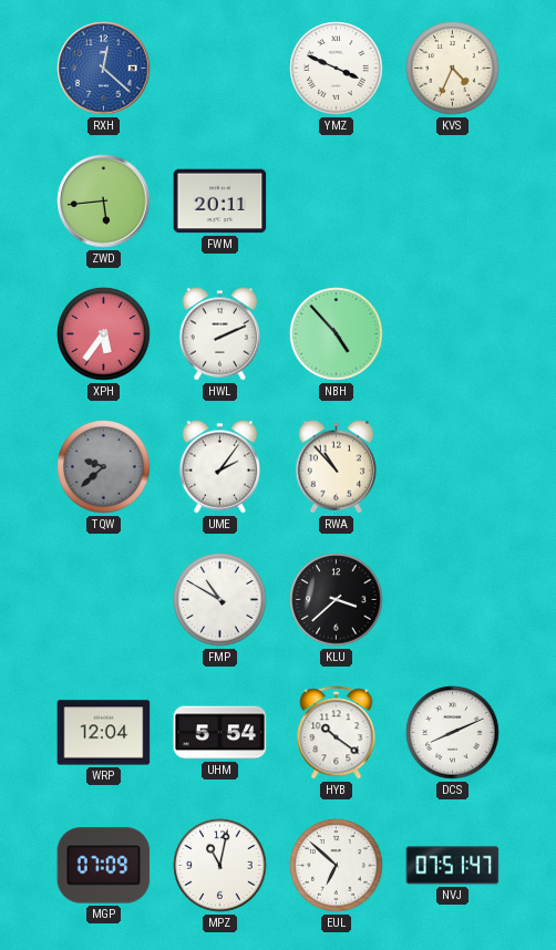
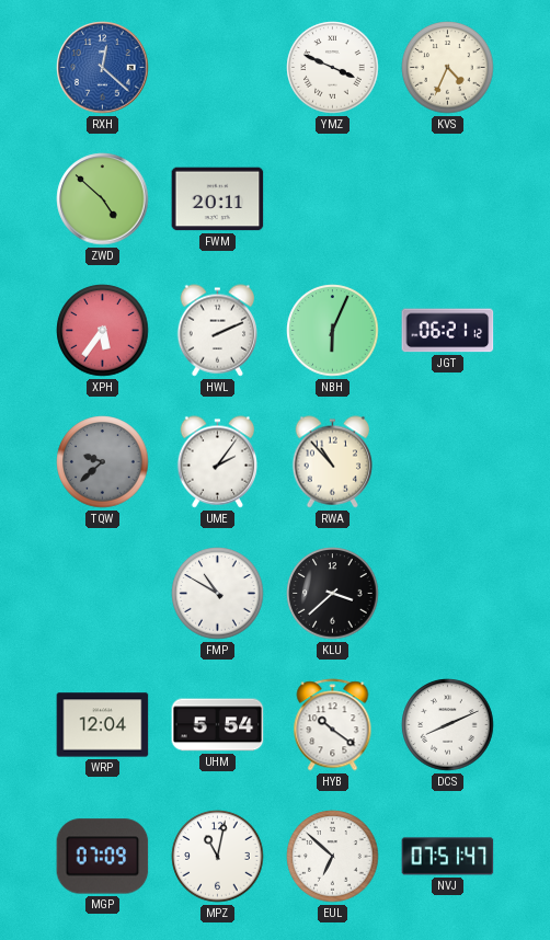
ZWD: 5:44 -> 4:52 (103, 199)
NBH: 4:53 -> 6:04 (333, 331)
JGT: none -> 06:21 (448, 331)
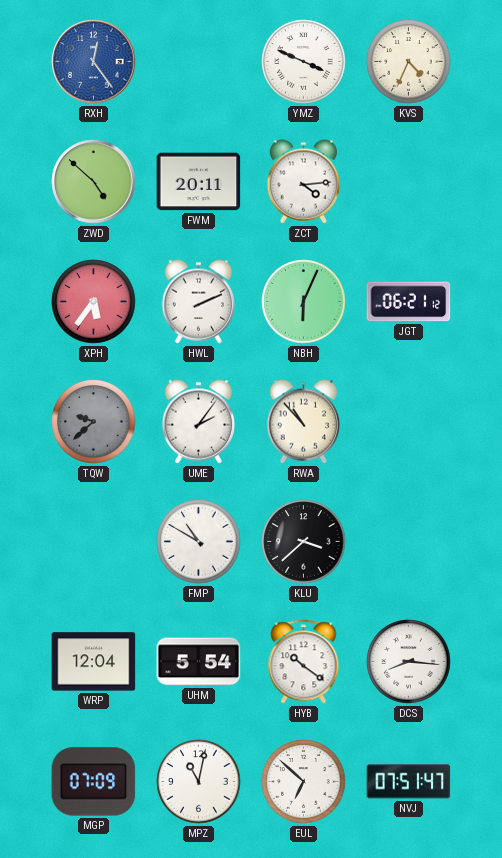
RXH: 12:22 -> 12:24 (94, 62)
ZCT: none -> 4:14 (303, 182)
DCS: 8:11 -> 8:16 (409, 662)
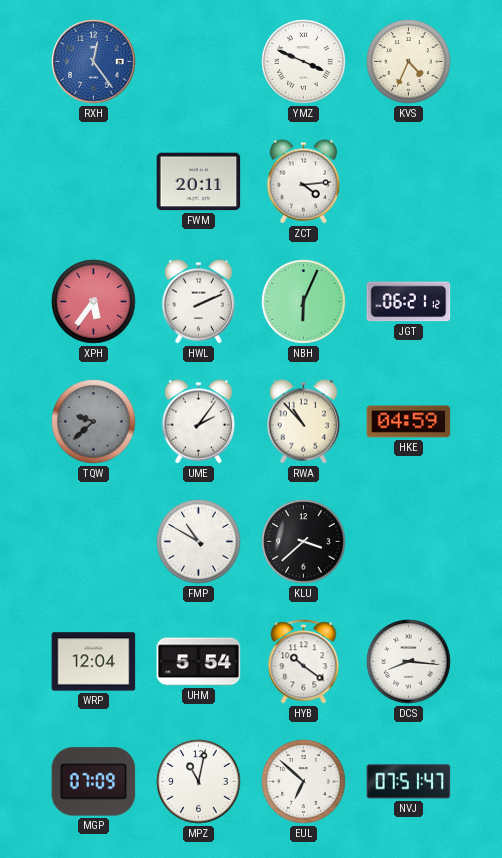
ZWD: 4:52 -> none (94, 182)
HKE: none -> 04:59 (409, 422)
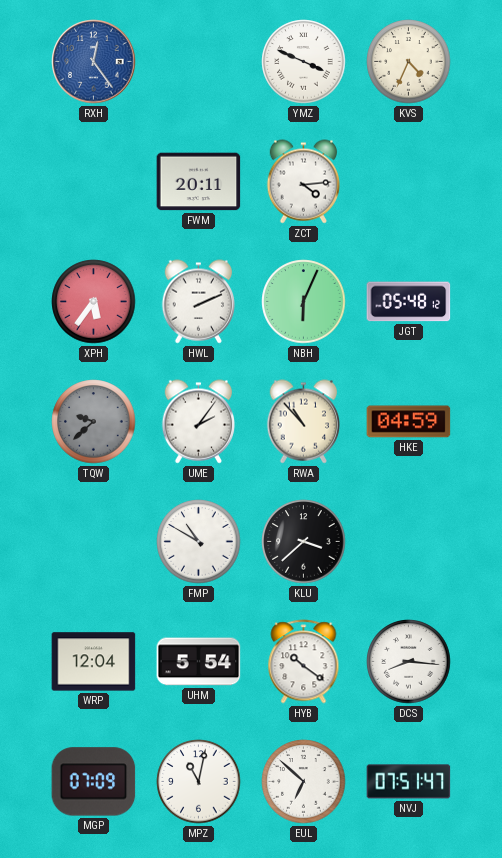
JGT: 06:21 -> 05:48 (409, 302)
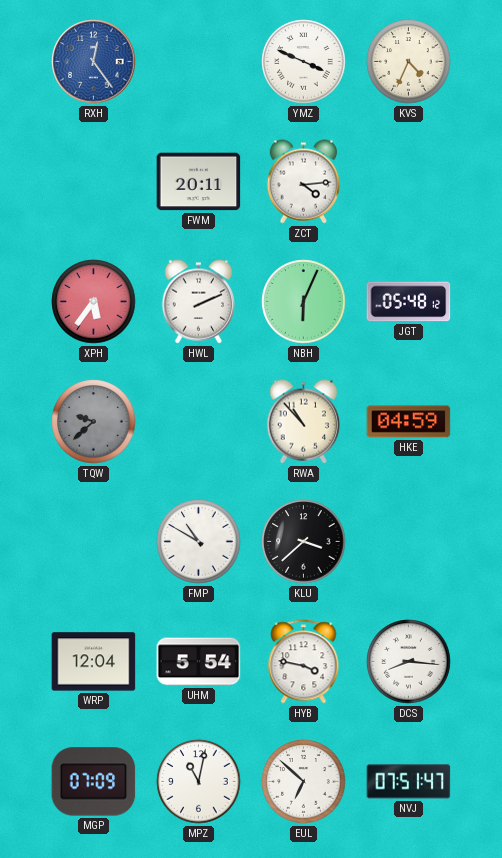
UME: 2:06 -> none (198, 422)
HYB: 10:21 -> 3:47 (304, 662)
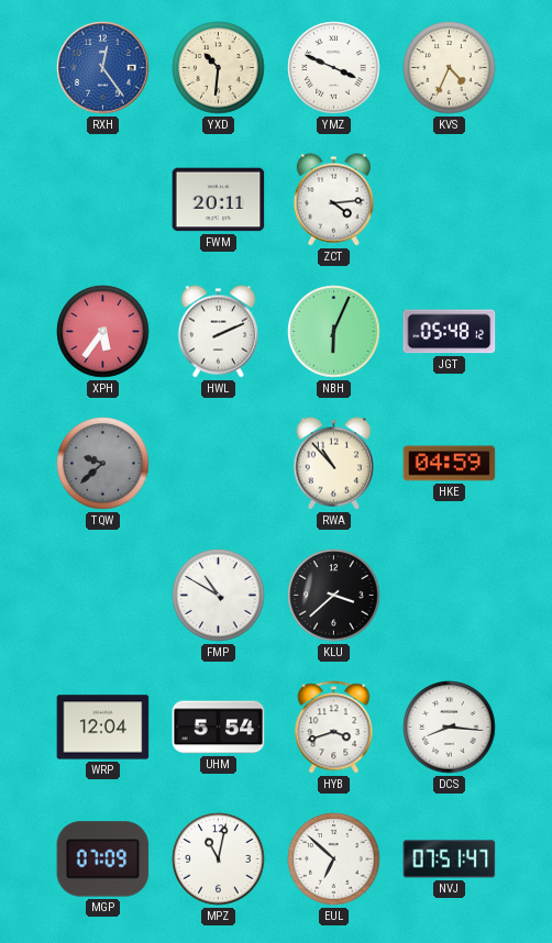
YXD: none -> 10:31 (219, 68)
HYB: 3:47 -> 3:42 (334, 728)
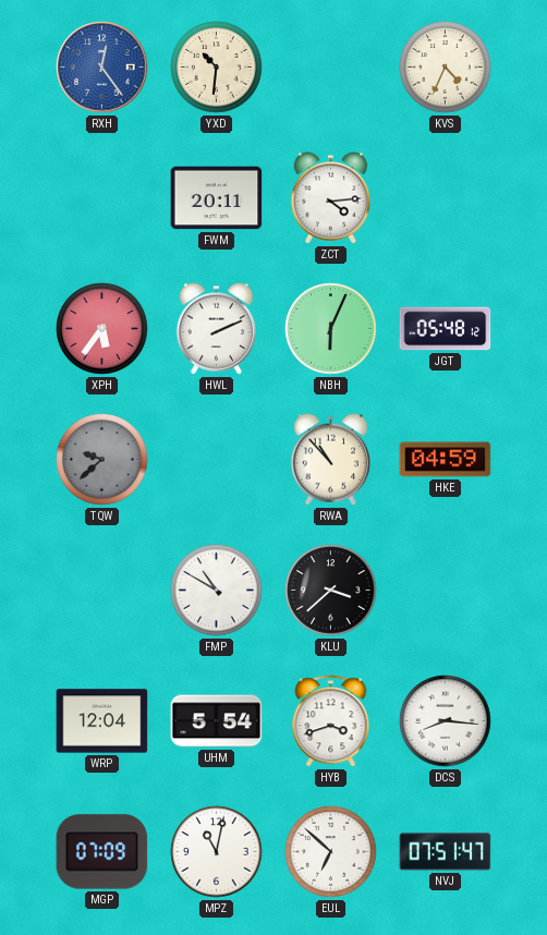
YMZ: 3:49 -> none (334, 68)
